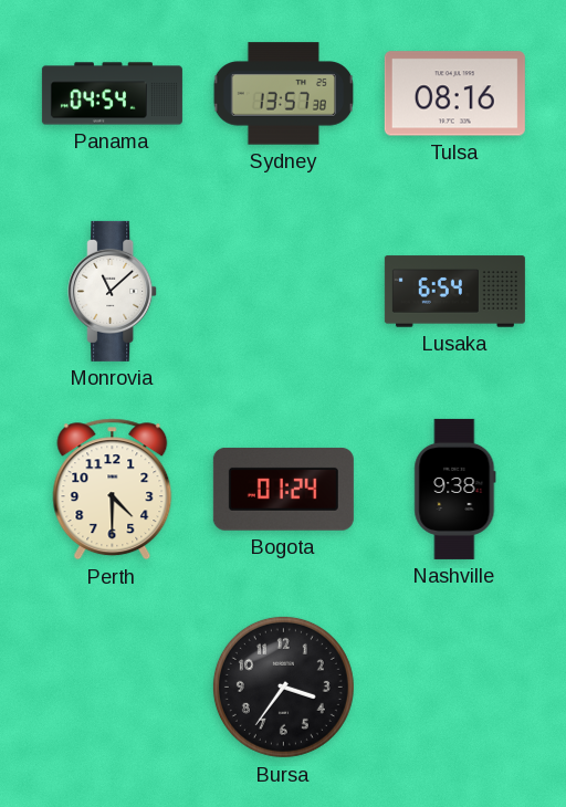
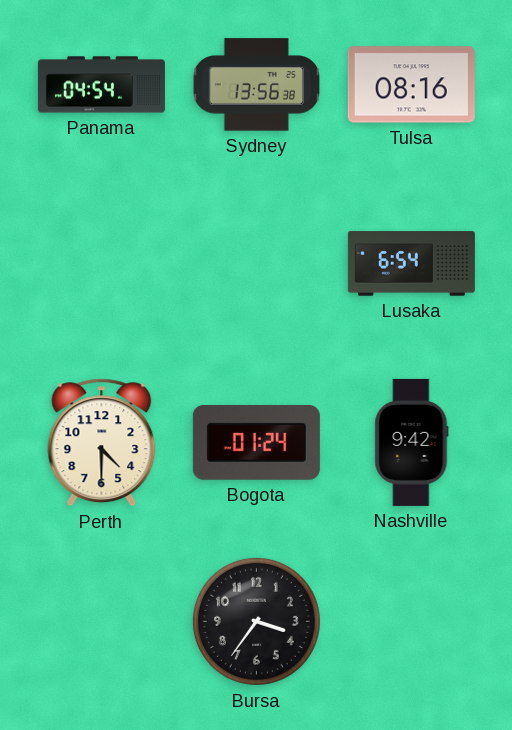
Sydney: 13:57 -> 13:56 (256, 85)
Monrovia: 11:08 -> none (113, 291)
Nashville: 9:38 -> 9:42 (412, 442)
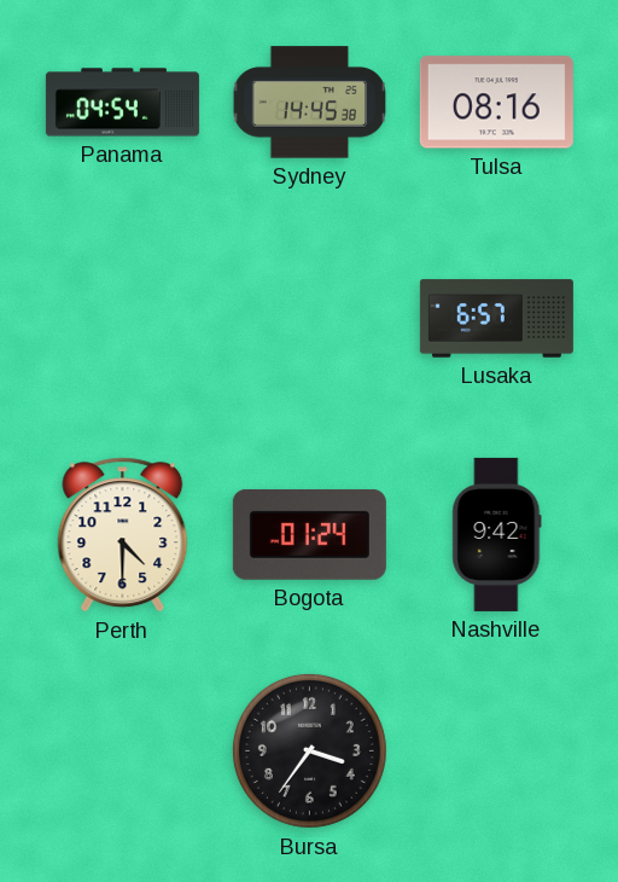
Sydney: 13:56 -> 14:45 (309, 103)
Lusaka: 6:54 -> 6:57 (496, 319)
